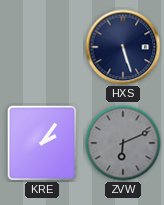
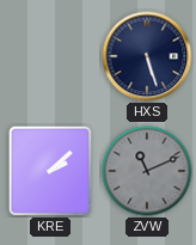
KRE: 2:06 -> 2:08 (50, 171)
ZVW: 6:11 -> 11:11 (147, 171)
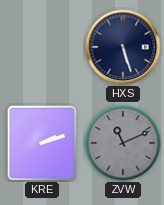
KRE: 2:08 -> 2:12 (42, 143)
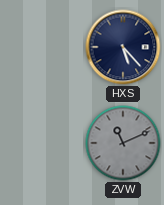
HXS: 5:27 -> 5:23 (123, 47)
KRE: 2:12 -> none (42, 143)
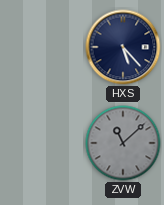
ZVW: 11:11 -> 11:08 (123, 143)
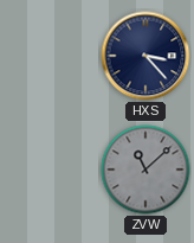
HXS: 5:23 -> 3:23 (145, 56)
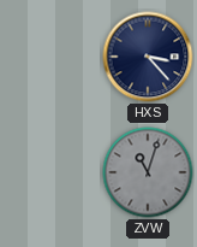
ZVW: 11:08 -> 11:03 (148, 172)
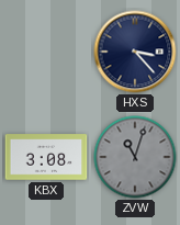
KBX: none -> 3:08 (46, 157)
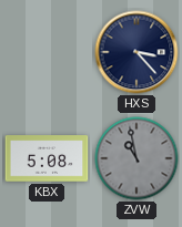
KBX: 3:08 -> 5:08 (47, 158)
ZVW: 11:03 -> 10:58 (136, 158)
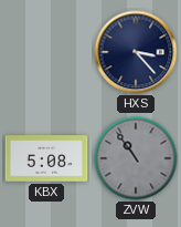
ZVW: 10:58 -> 10:54 (136, 158)
